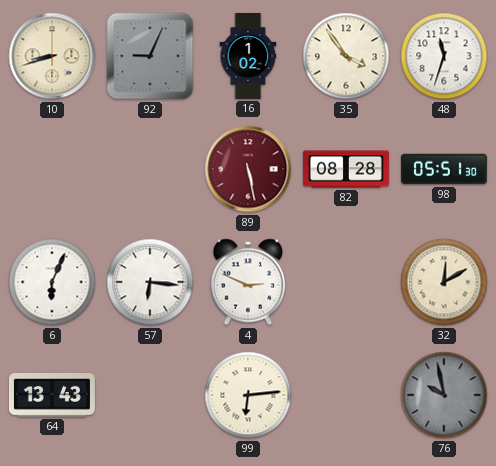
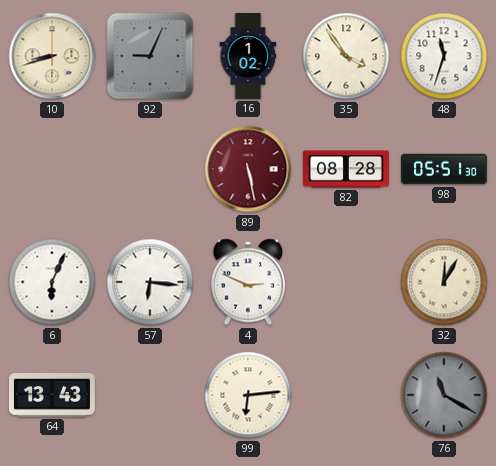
32: 12:10 -> 12:05 (444, 282)
76: 9:58 -> 11:20 (444, 395)
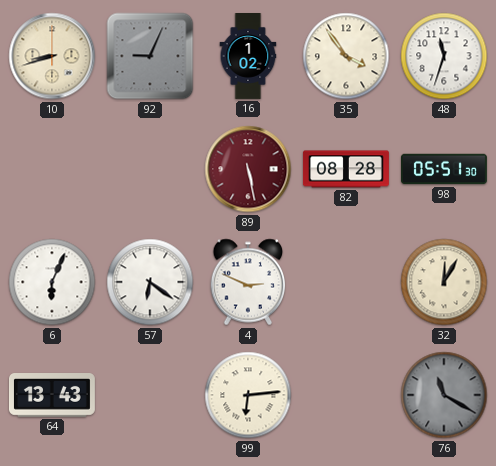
57: 6:16 -> 6:21 (150, 282)
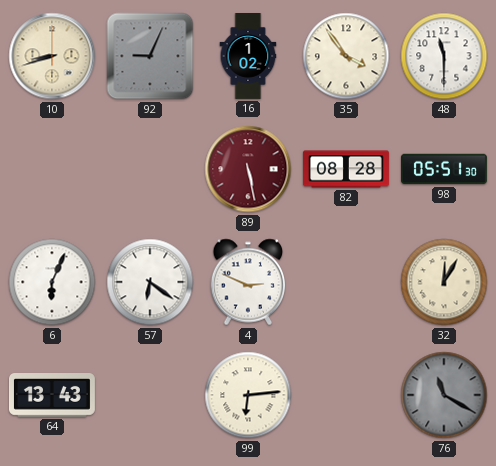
48: 11:33 -> 11:30 (444, 56)
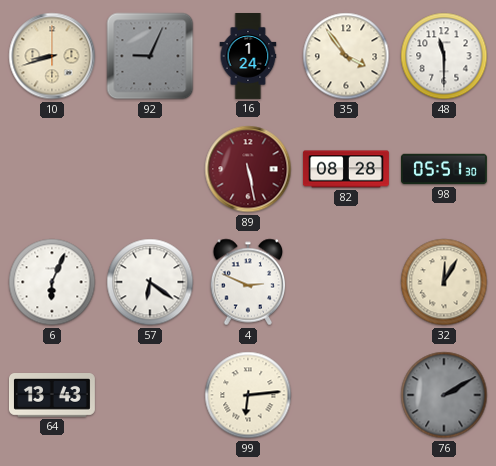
16: 1:02 -> 1:24 (248, 57)
76: 11:20 -> 2:10 (444, 395)
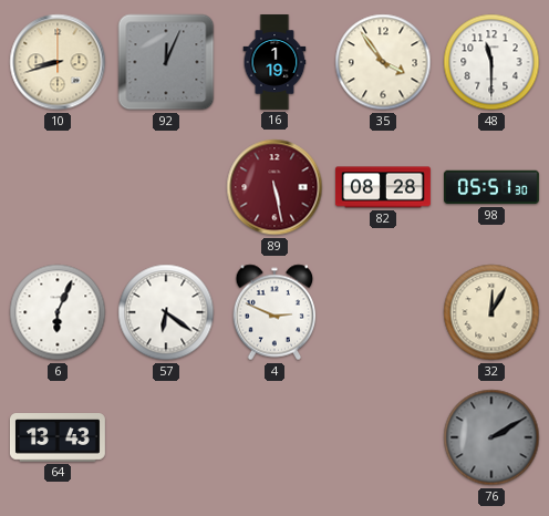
92: 9:04 -> 12:04 (166, 62)
16: 1:24 -> 1:19 (274, 63)
99: 6:14 -> none (248, 395)
